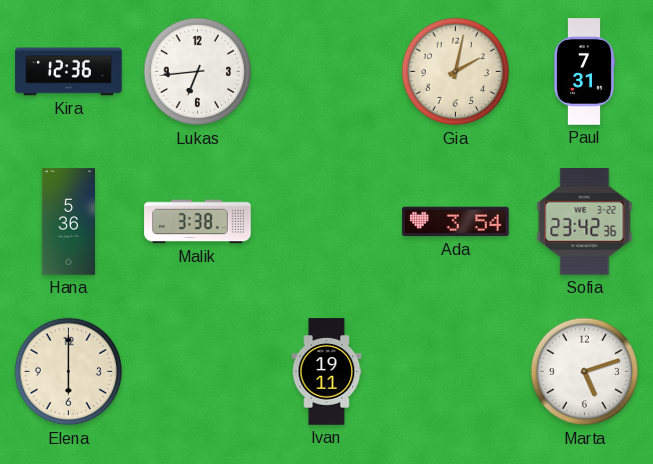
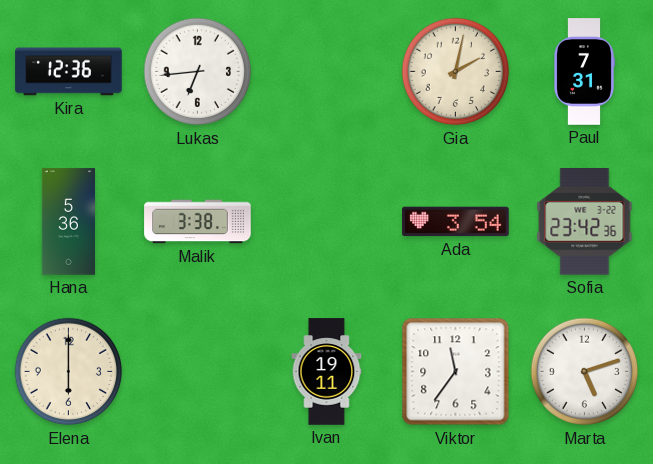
Viktor: none -> 11:36 (456, 372)
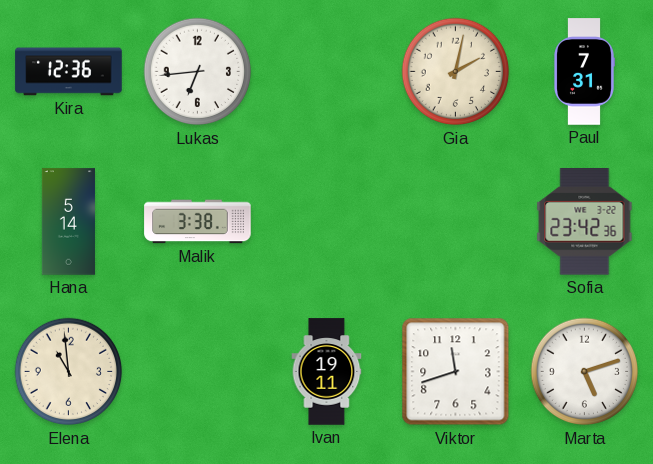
Hana: 5:36 -> 5:14 (68, 222)
Ada: 3:54 -> none (456, 222)
Elena: 6:00 -> 10:59 (69, 372)
Viktor: 11:36 -> 11:42 (456, 372)
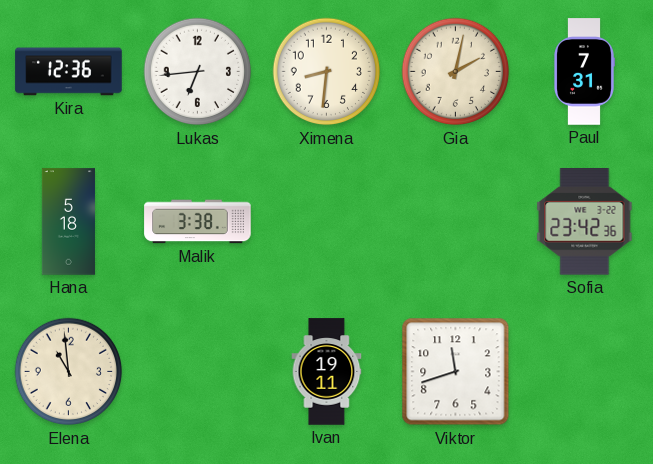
Ximena: none -> 8:31 (327, 72)
Hana: 5:14 -> 5:18 (68, 222)
Marta: 5:12 -> none (585, 372)
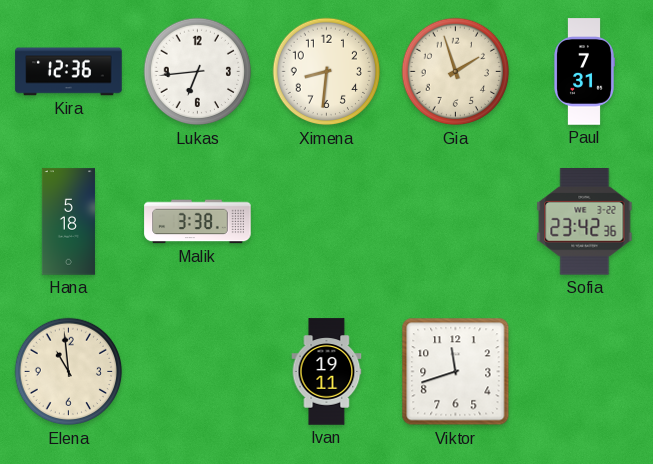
Gia: 2:02 -> 1:57 (456, 72)
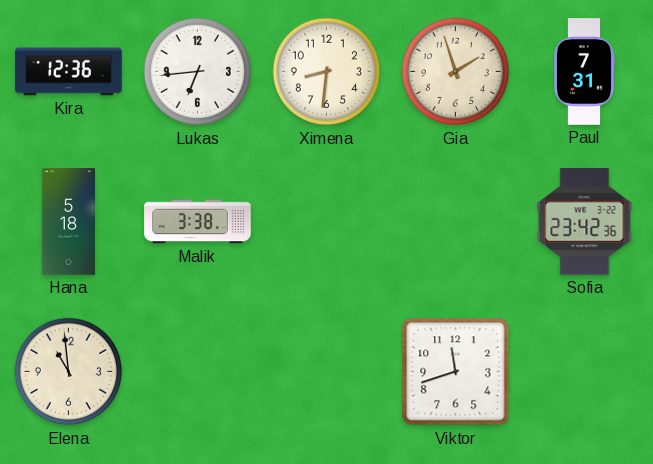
Ivan: 19:11 -> none (327, 372)
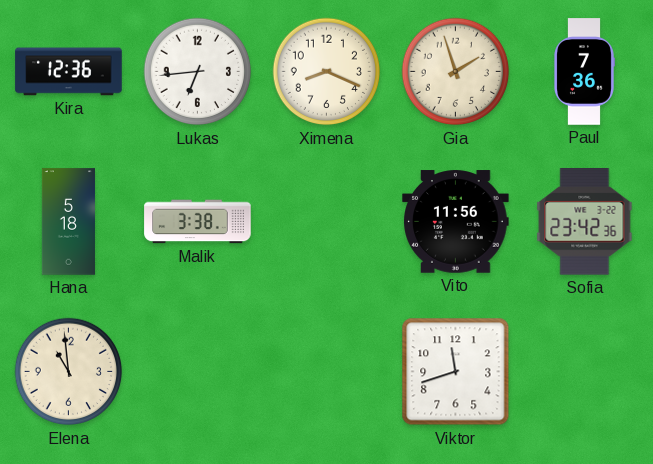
Ximena: 8:31 -> 8:19 (327, 72)
Paul: 7:31 -> 7:36 (584, 72)
Vito: none -> 11:56 (456, 222)
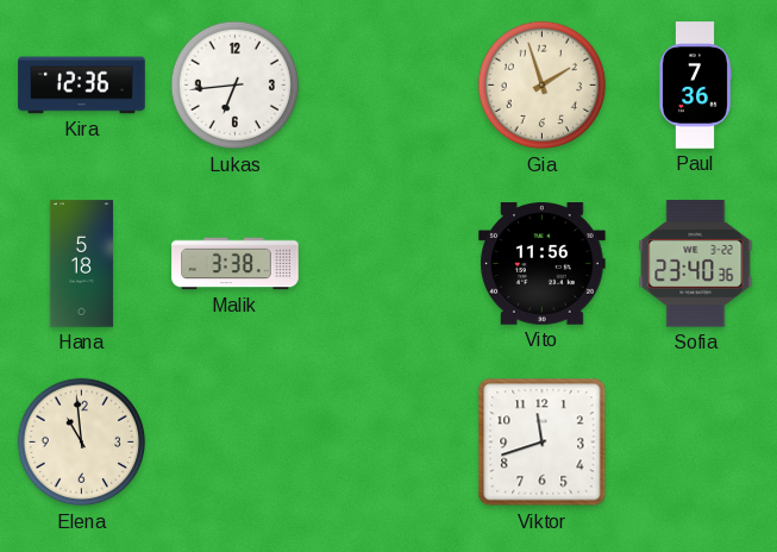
Ximena: 8:19 -> none (327, 72)
Sofia: 23:42 -> 23:40 (696, 264)
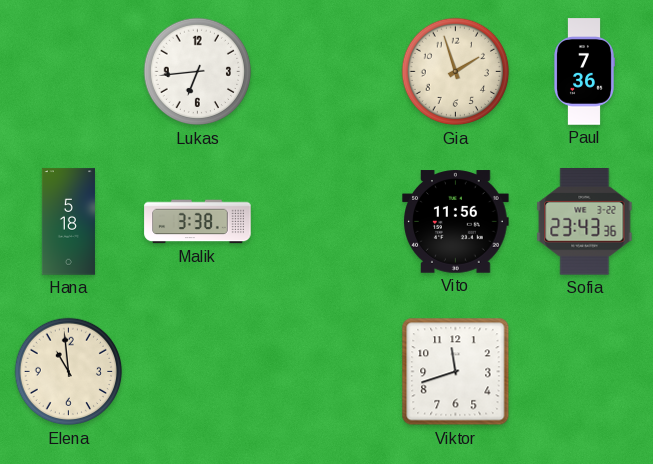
Kira: 12:36 -> none (82, 86)
Sofia: 23:40 -> 23:43 (585, 222)
